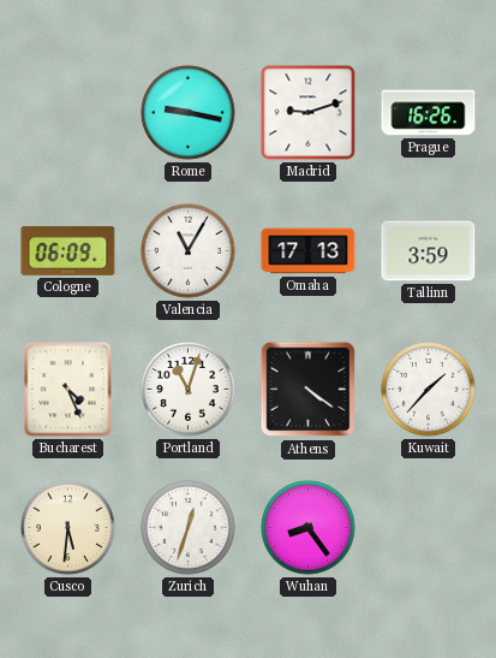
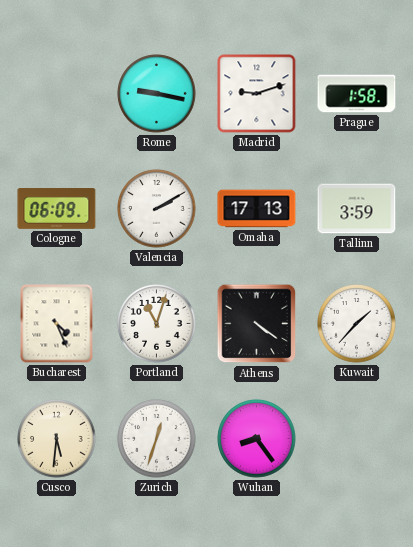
Prague: 16:26 -> 1:58 (357, 94)
Valencia: 11:05 -> 2:10 (157, 209)
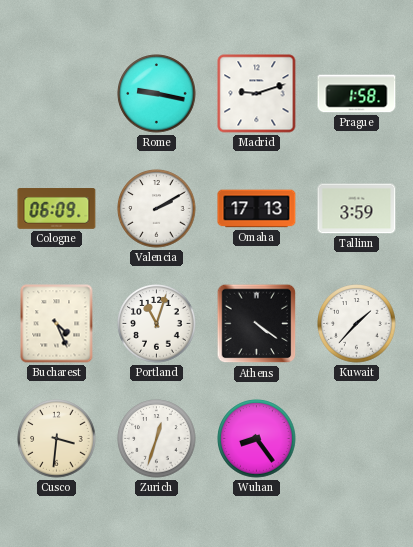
Cusco: 5:31 -> 3:31 (57, 439)
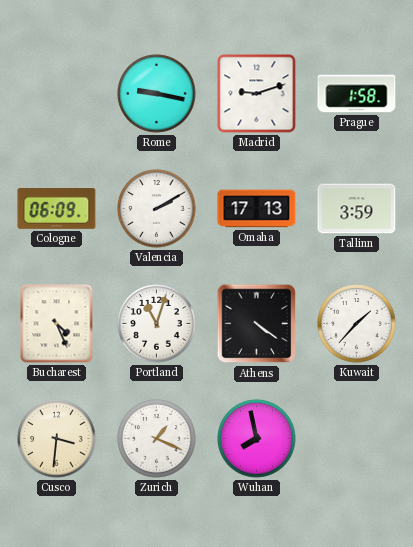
Zurich: 12:33 -> 1:19 (157, 439)
Wuhan: 8:24 -> 7:58 (257, 439)
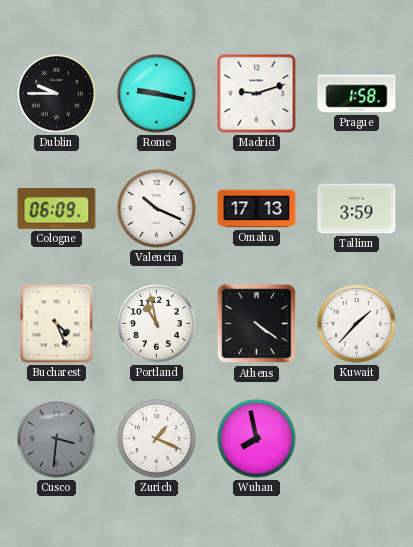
Dublin: none -> 9:45 (57, 94)
Valencia: 2:10 -> 10:19 (157, 209)
Portland: 11:03 -> 10:58 (157, 324)
Cusco dial: cream -> grey (57, 439)
